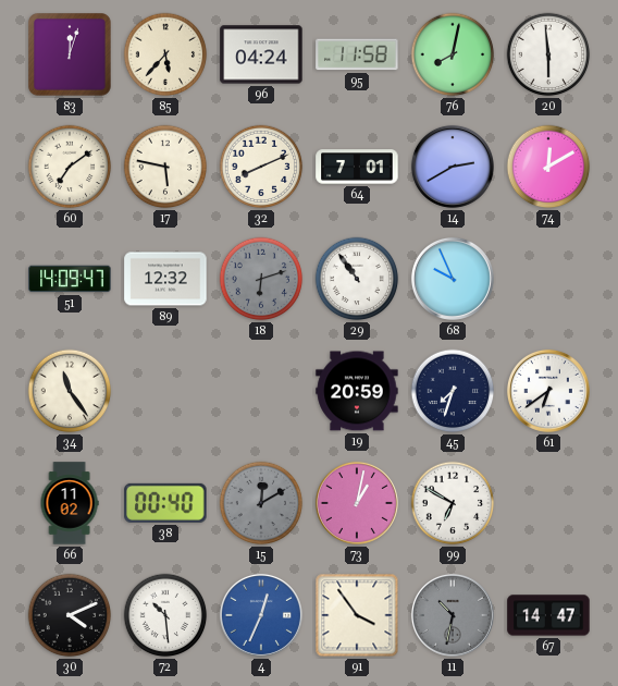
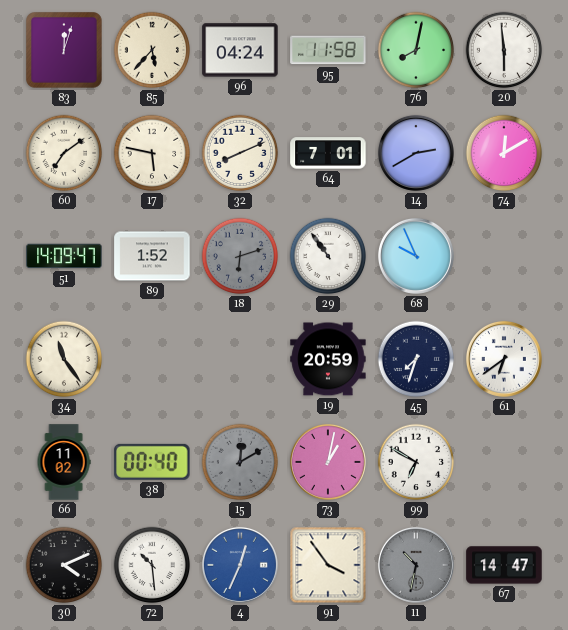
89: 12:32 -> 1:52 (152, 256)
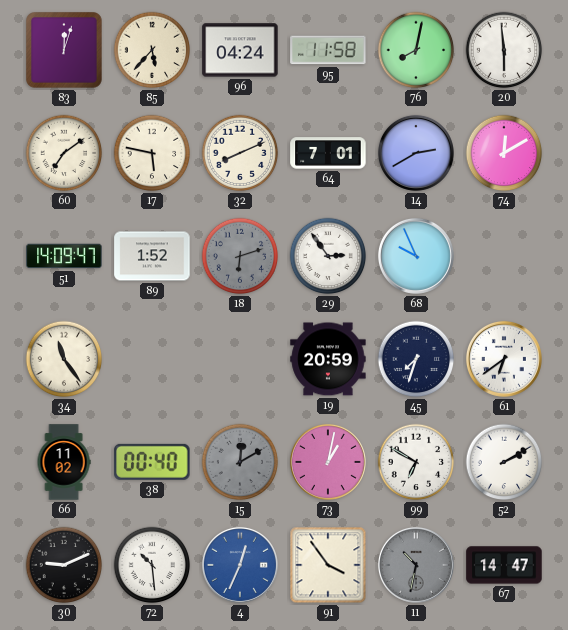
29: 10:54 -> 2:54 (328, 256)
52: none -> 2:10 (504, 462)
30: 4:11 -> 9:11 (64, 565)
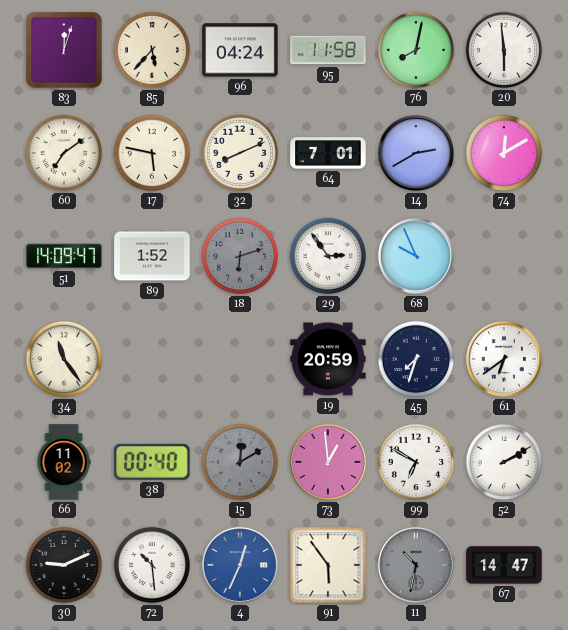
73: 1:02 -> 12:59 (328, 462)
91: 3:54 -> 5:54 (328, 565)
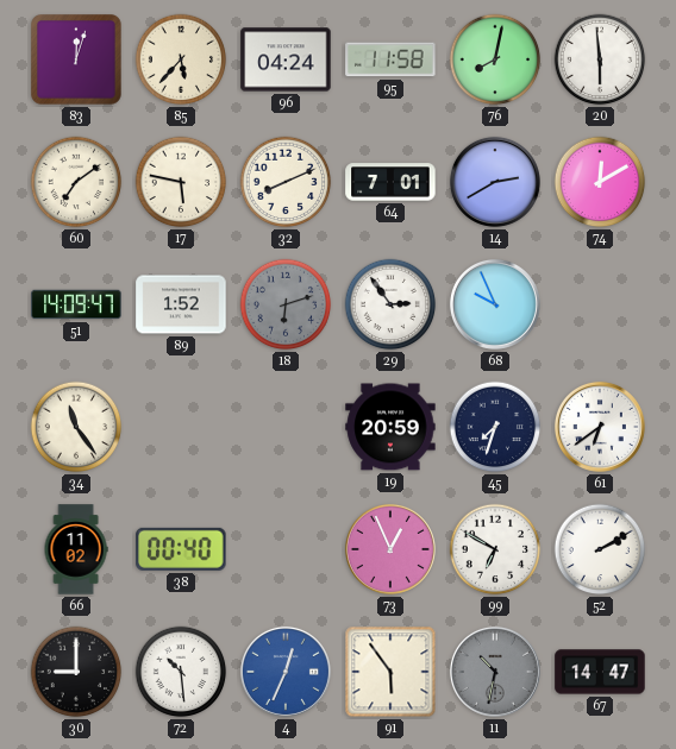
15: 12:10 -> none (240, 462)
73: 12:59 -> 12:56 (390, 549)
30: 9:11 -> 9:00 (76, 672)
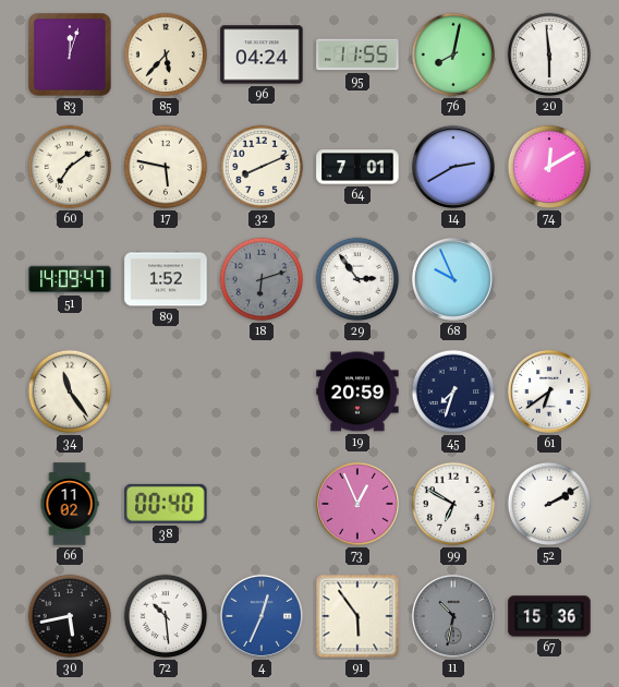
95: 11:58 -> 11:55 (357, 55)
30: 9:00 -> 5:43 (70, 616)
67: 14:47 -> 15:36 (549, 616)
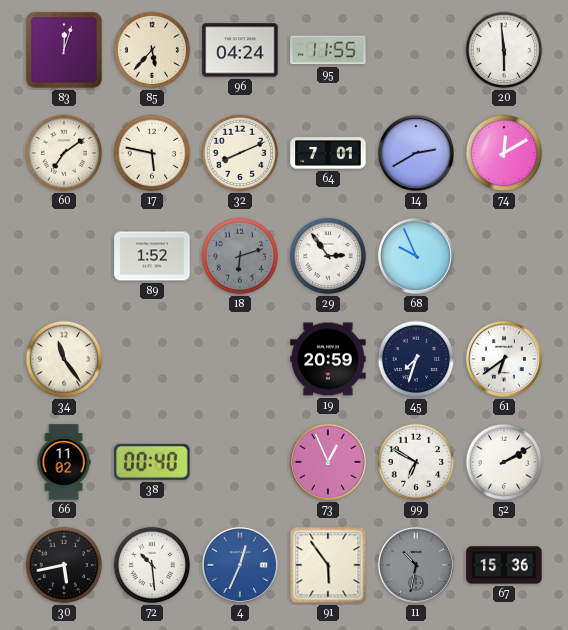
76: 8:02 -> none (453, 55)
51: 14:09 -> none (70, 279)
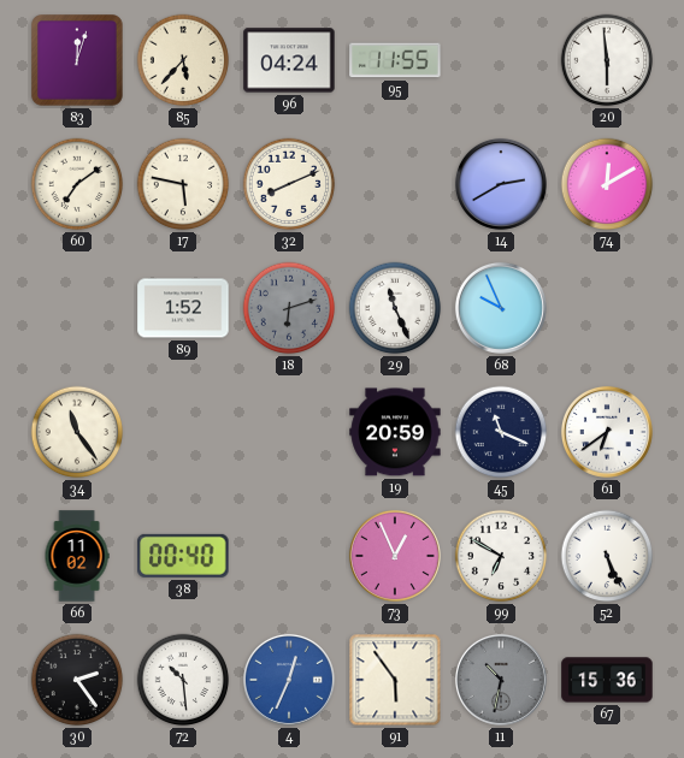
64: 7:01 -> none (328, 153)
29: 2:54 -> 11:26 (395, 308)
45: 7:33 -> 11:19 (501, 432)
52: 2:10 -> 5:26 (607, 556)
30: 5:43 -> 2:24 (77, 680)
